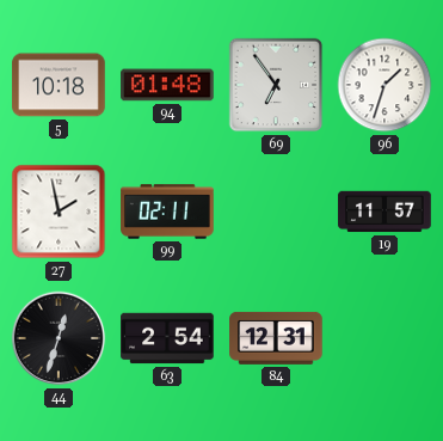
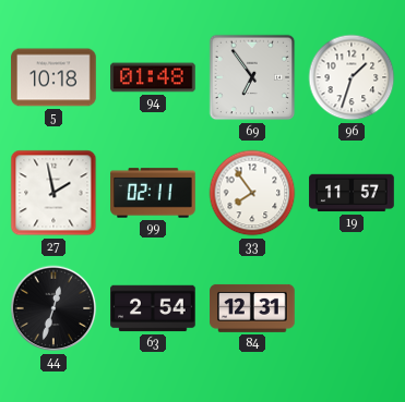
33: none -> 7:54 (252, 193)
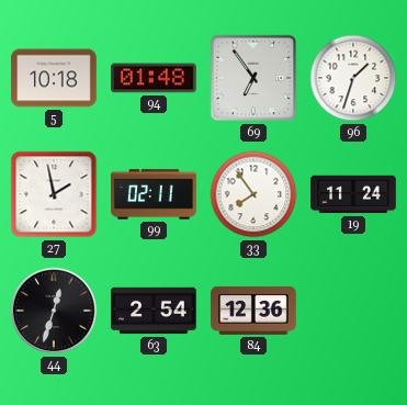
19: 11:57 -> 11:24 (353, 194)
84: 12:31 -> 12:36 (253, 311)
